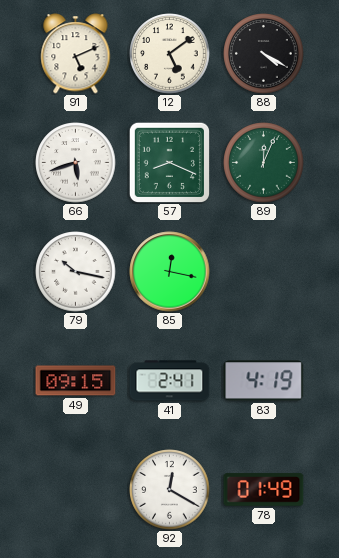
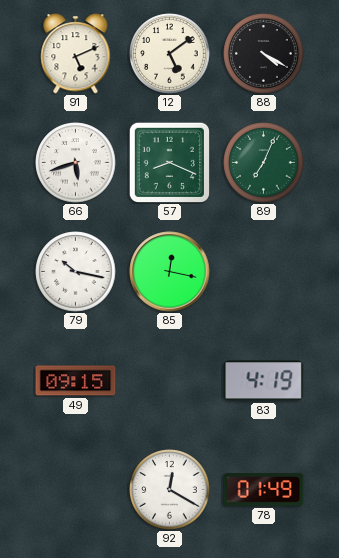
89: 12:04 -> 7:04 (264, 163)
41: 2:41 -> none (170, 381)
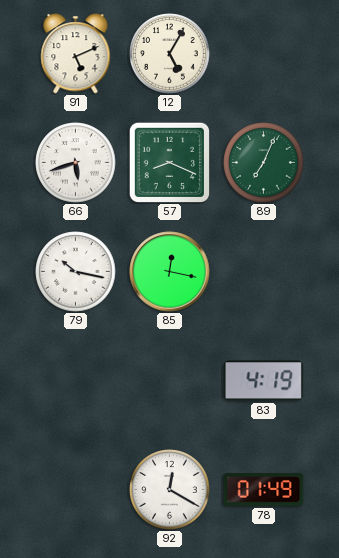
12: 5:09 -> 5:05 (170, 54)
88: 4:20 -> none (264, 54)
49: 09:15 -> none (76, 381)
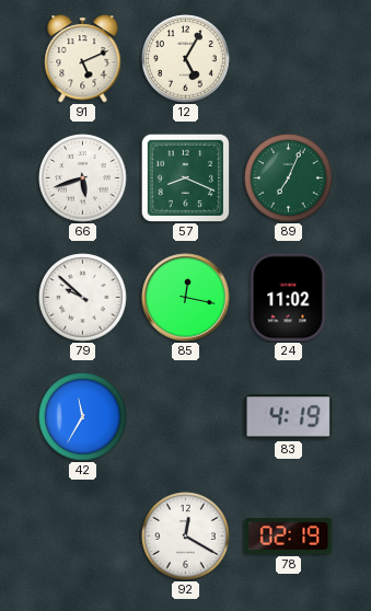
79: 10:17 -> 9:52 (83, 298)
24: none -> 11:02 (288, 298)
42: none -> 11:35 (83, 417)
78: 01:49 -> 02:19 (289, 537)
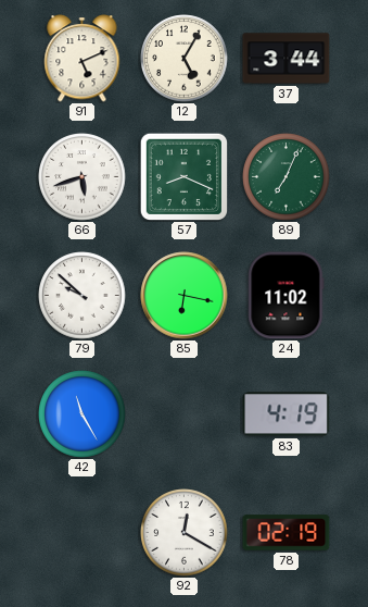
37: none -> 3:44 (287, 59)
85: 12:17 -> 6:17 (185, 296)
42: 11:35 -> 11:25 (83, 414)
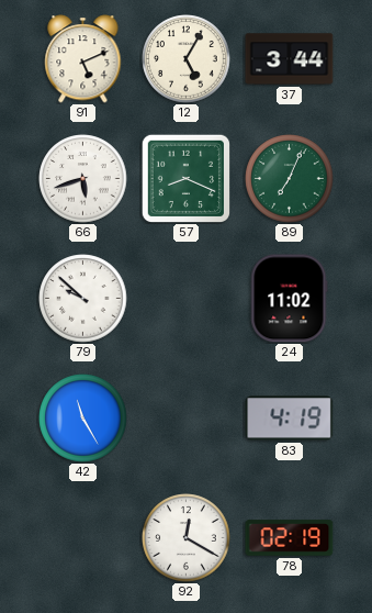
85: 6:17 -> none (185, 296)
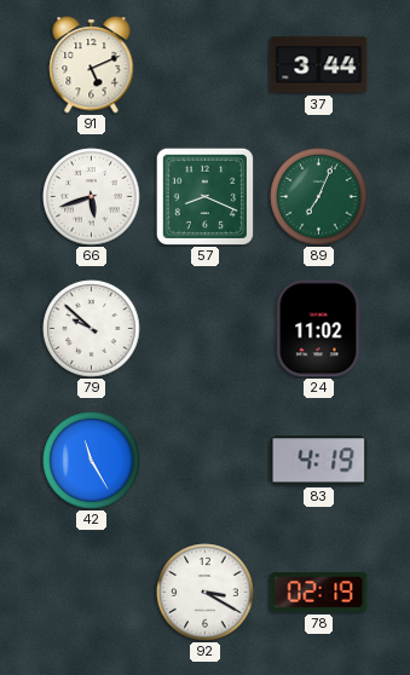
12: 5:05 -> none (187, 59)
92: 12:20 -> 3:20 (206, 593)
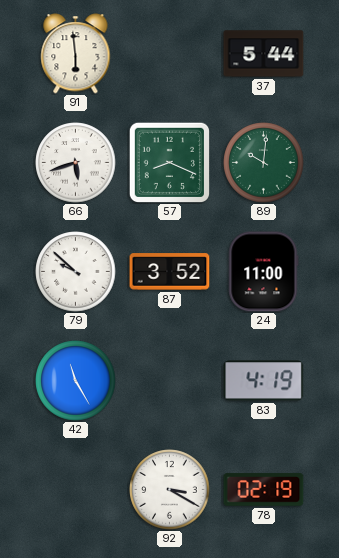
91: 5:11 -> 5:59 (76, 54)
37: 3:44 -> 5:44 (264, 54)
89: 7:04 -> 10:01 (264, 163)
87: none -> 3:52 (170, 272)
24: 11:02 -> 11:00 (263, 272)
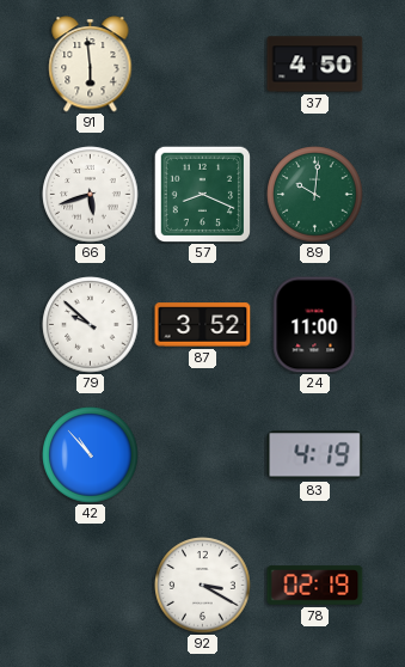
37: 5:44 -> 4:50 (315, 65)
42: 11:25 -> 10:53 (91, 455)
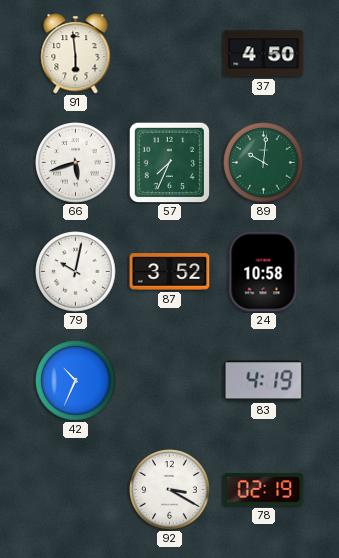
57: 8:19 -> 7:34 (169, 162)
79: 9:52 -> 10:02 (76, 272)
24: 11:00 -> 10:58 (263, 272)
42: 10:53 -> 10:34 (76, 381)
